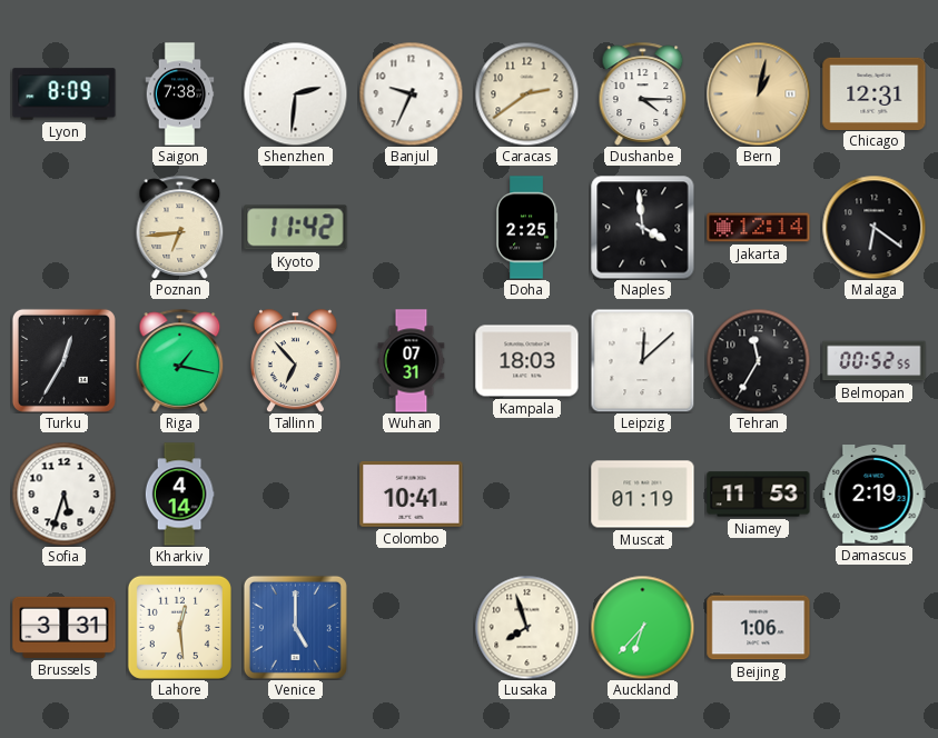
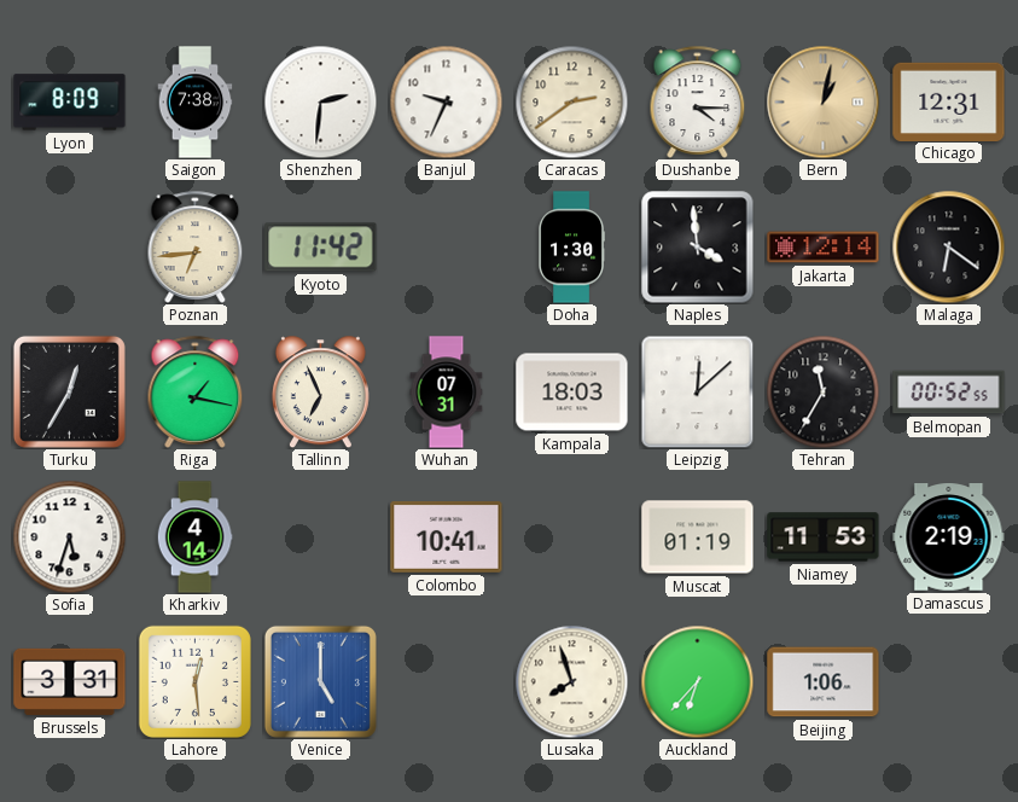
Doha: 2:25 -> 1:30 (571, 248)
Tallinn: 6:53 -> 6:56 (320, 391)
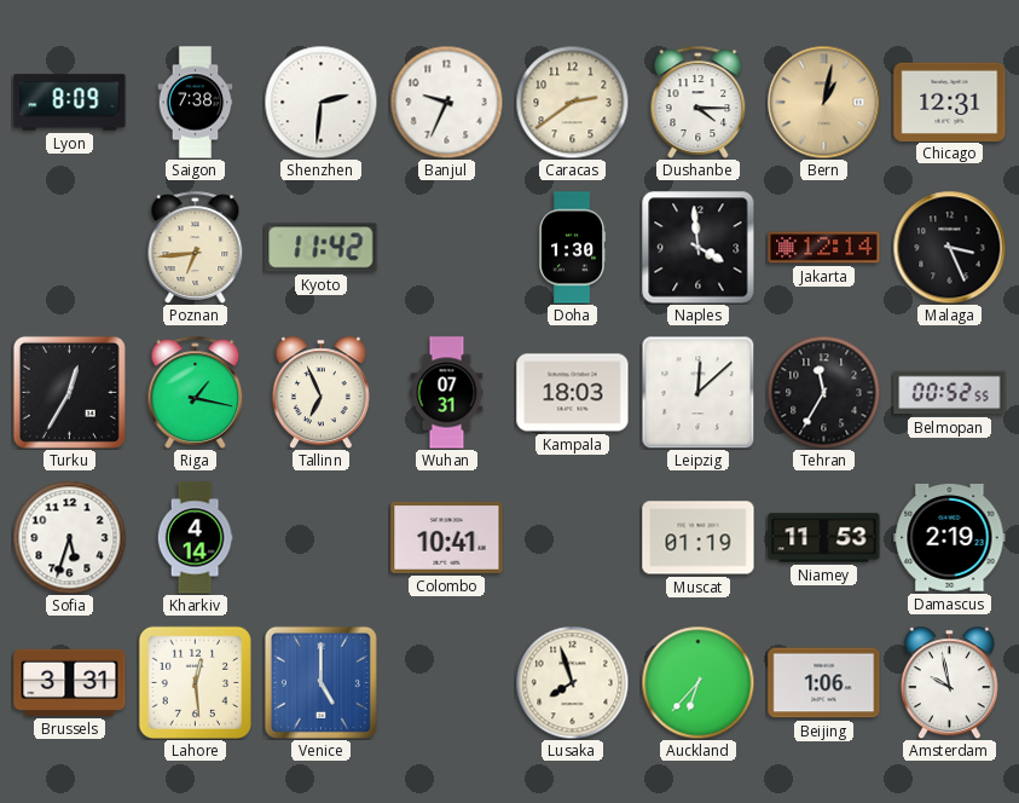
Malaga: 6:21 -> 3:26 (949, 247)
Amsterdam: none -> 9:58 (949, 682)
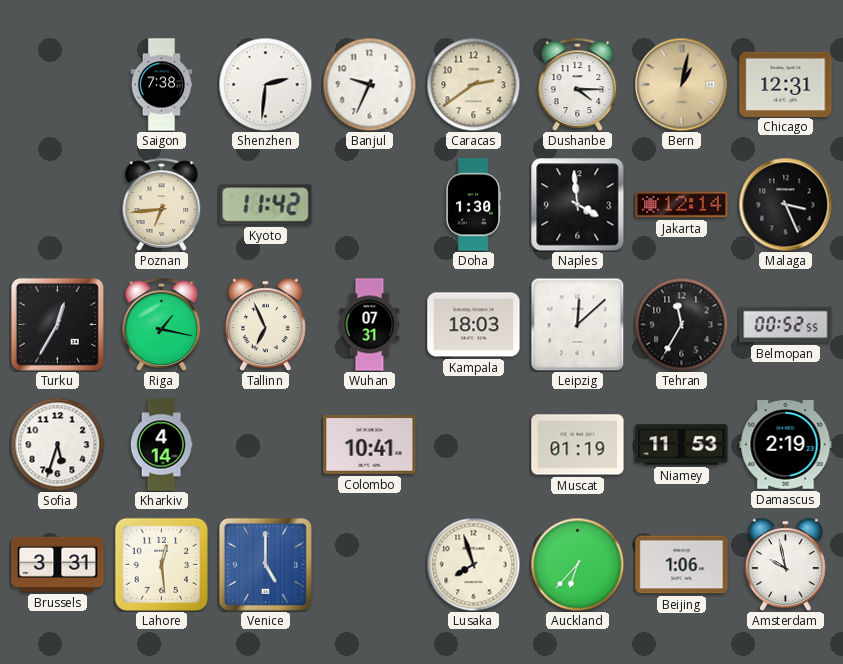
Lyon: 8:09 -> none (70, 103)
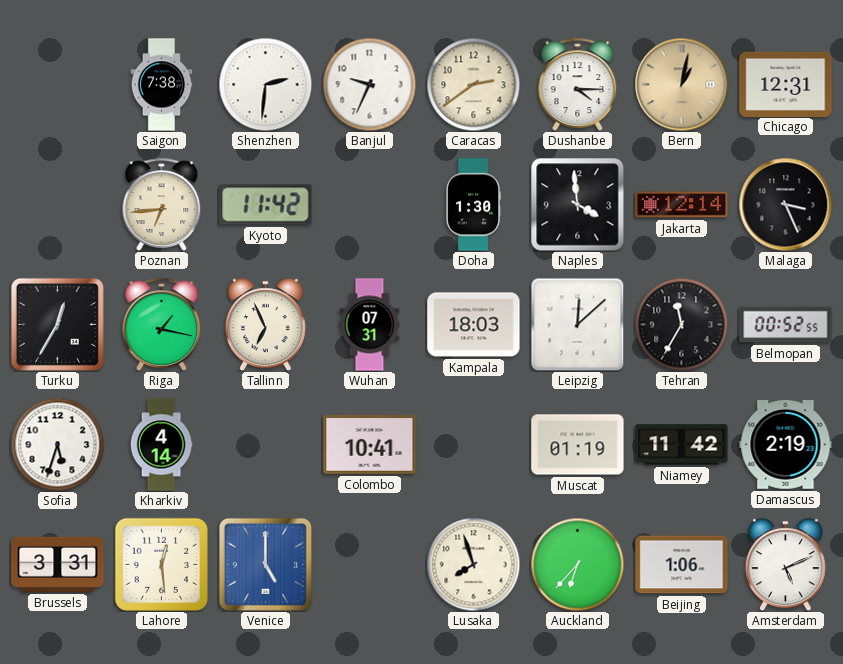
Niamey: 11:53 -> 11:42 (682, 445)
Amsterdam: 9:58 -> 5:11 (785, 564)
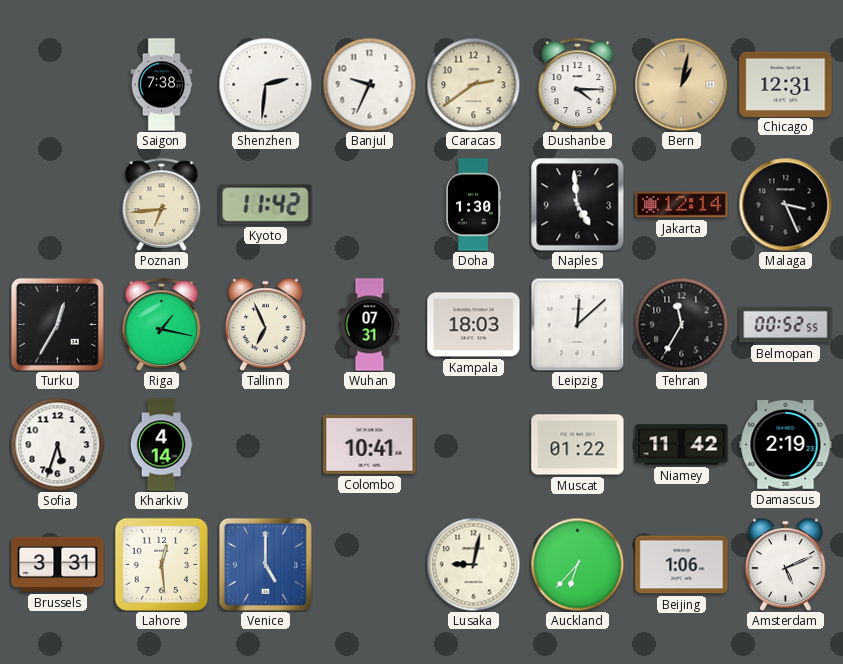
Naples: 3:59 -> 4:59 (578, 205)
Muscat: 01:19 -> 01:22 (578, 445)
Lusaka: 7:57 -> 9:02 (473, 564)
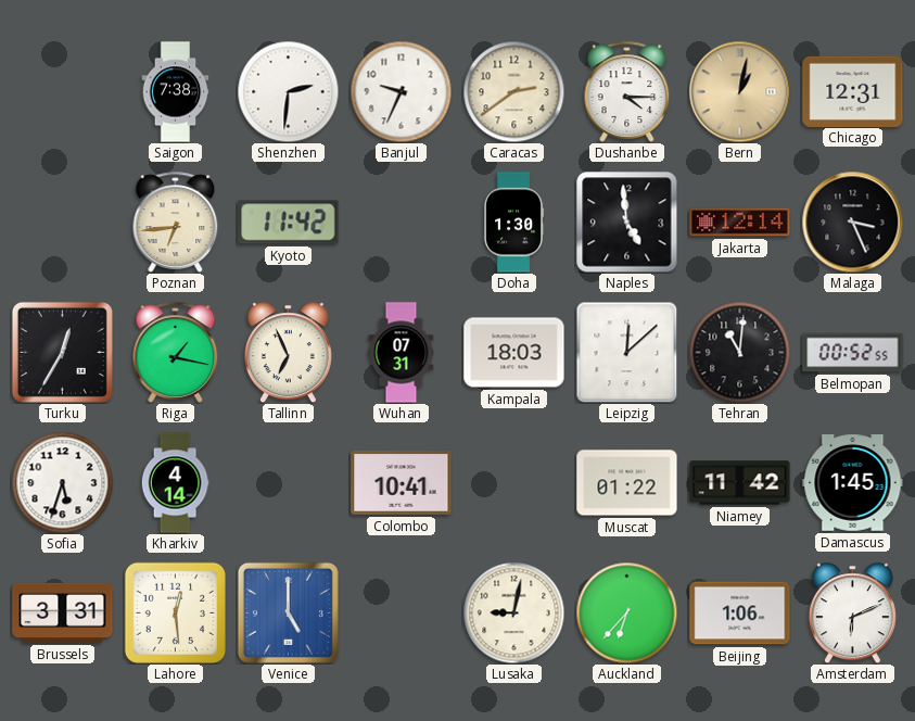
Tehran: 11:35 -> 11:01 (739, 352)
Damascus: 2:19 -> 1:45 (853, 483)
Amsterdam: 5:11 -> 6:11 (852, 612)
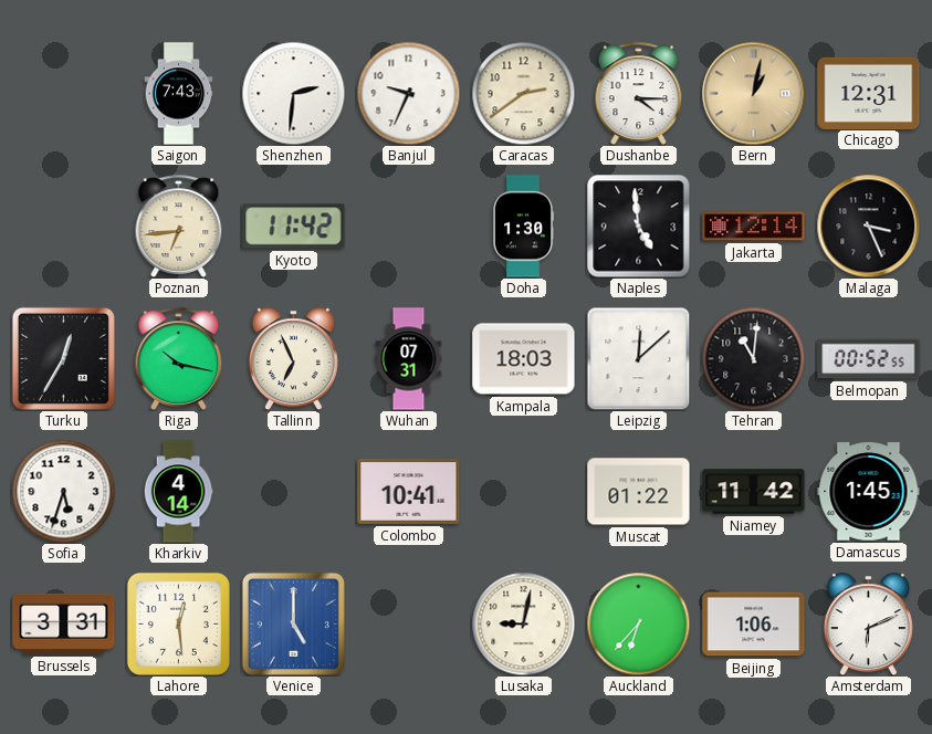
Saigon: 7:38 -> 7:43 (179, 94)
Riga: 1:17 -> 10:17 (179, 358)
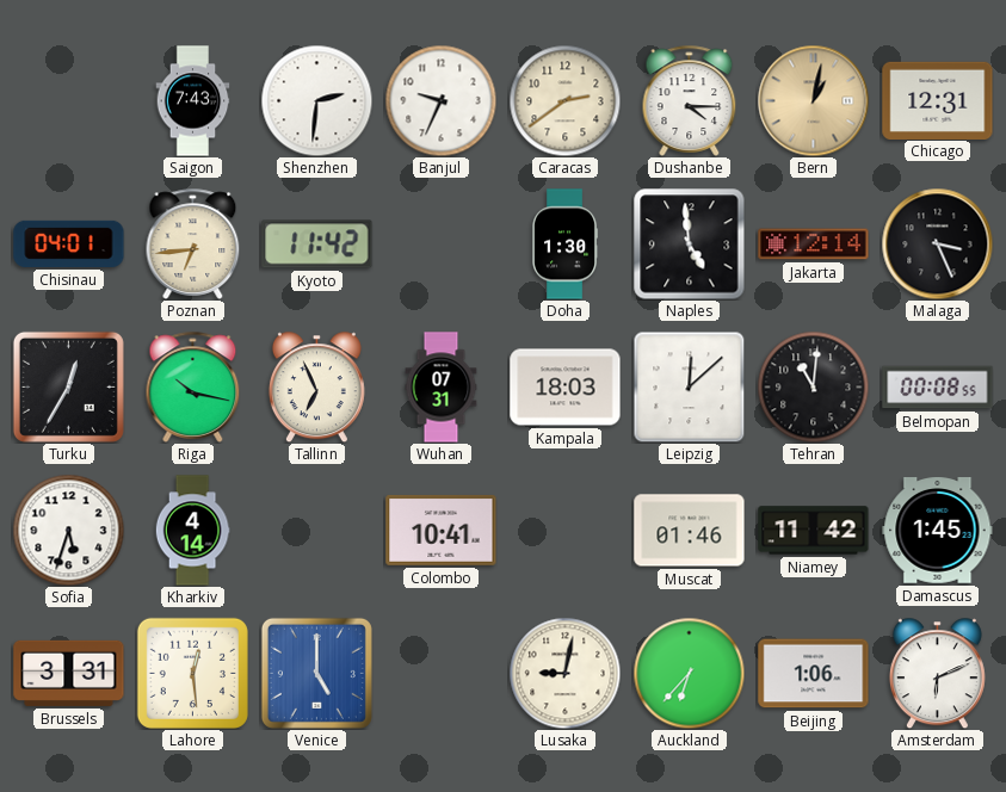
Chisinau: none -> 04:01 (69, 243)
Belmopan: 00:52 -> 00:08 (938, 388)
Muscat: 01:22 -> 01:46 (690, 531)
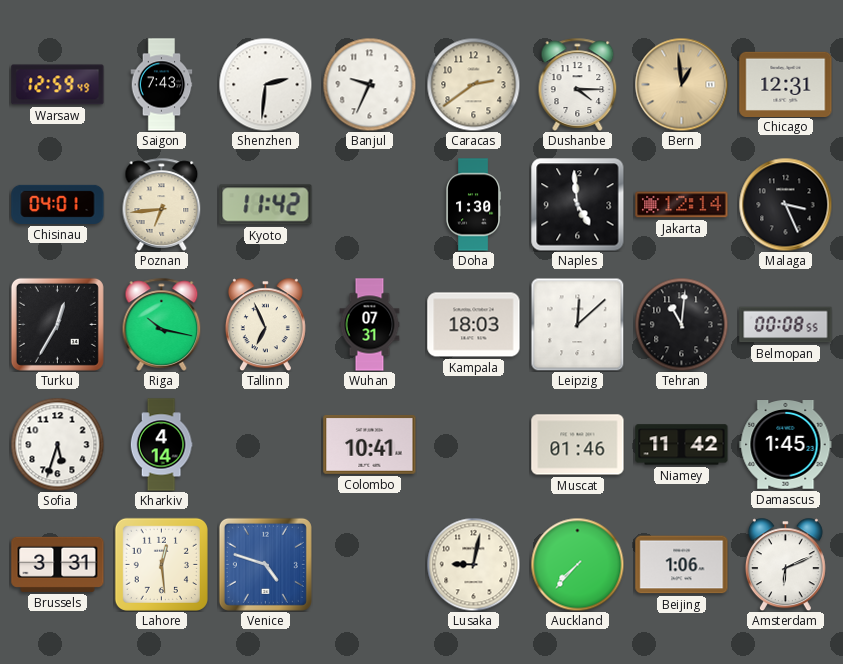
Warsaw: none -> 12:59 (58, 85)
Bern: 1:02 -> 12:59 (681, 84)
Venice: 5:00 -> 4:48 (265, 564)
Auckland: 6:37 -> 7:37 (577, 564)
